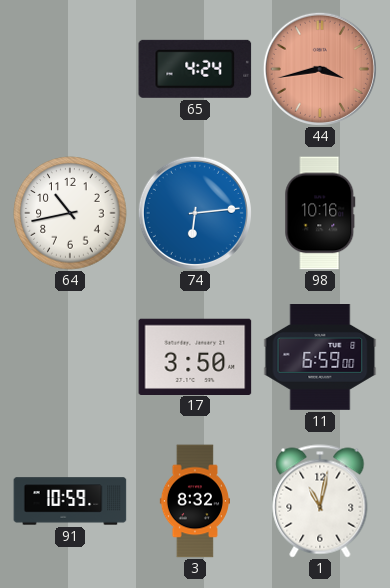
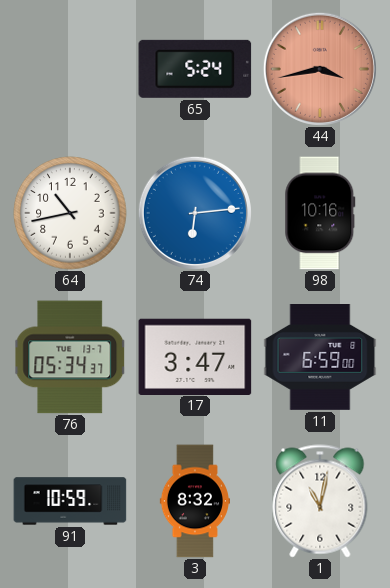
65: 4:24 -> 5:24 (195, 69)
76: none -> 05:34 (70, 357)
17: 3:50 -> 3:47 (195, 356)
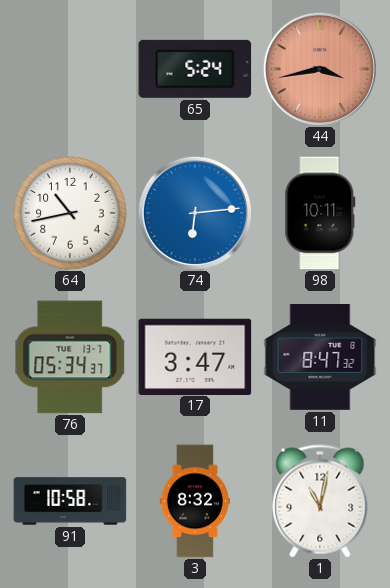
98: 10:16 -> 10:11 (320, 213)
11: 6:59 -> 8:47 (320, 358)
91: 10:59 -> 10:58 (70, 501)
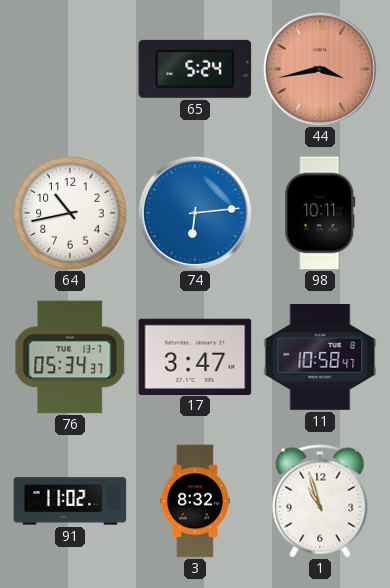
11: 8:47 -> 10:58 (320, 358)
91: 10:58 -> 11:02 (70, 501)
1: 11:02 -> 10:57 (320, 501)
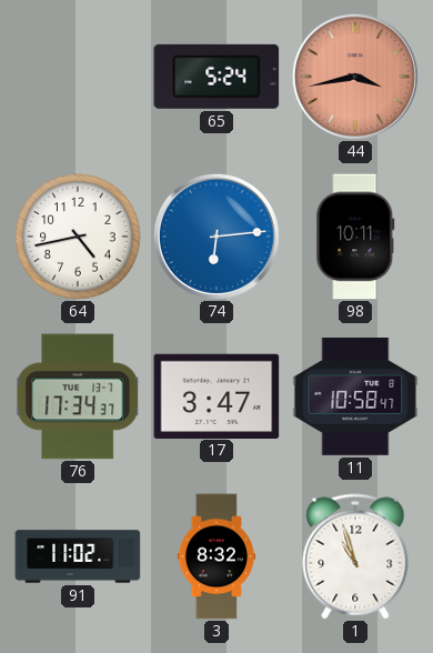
64: 10:43 -> 4:43 (78, 237)
76: 05:34 -> 17:34 (78, 396)
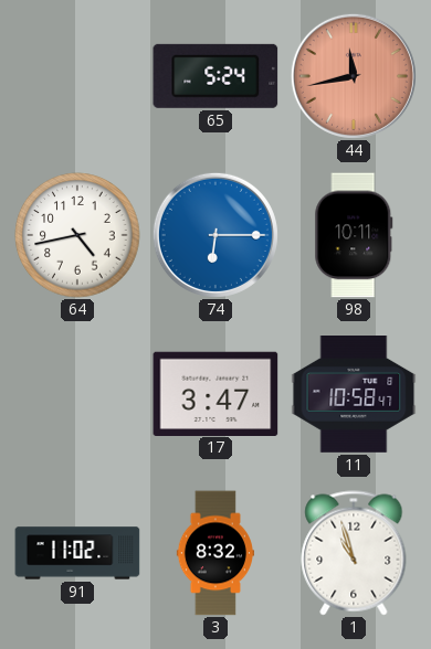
44: 3:43 -> 11:43 (354, 76)
74: 6:14 -> 6:15 (215, 235)
76: 17:34 -> none (78, 396)
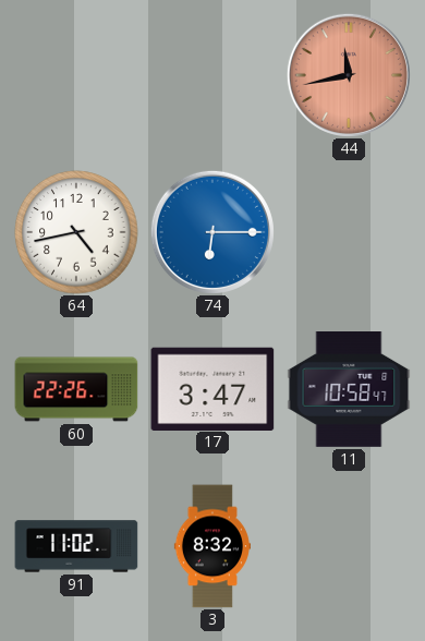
65: 5:24 -> none (215, 76)
98: 10:11 -> none (354, 235)
60: none -> 22:26 (76, 389)
1: 10:57 -> none (354, 553)
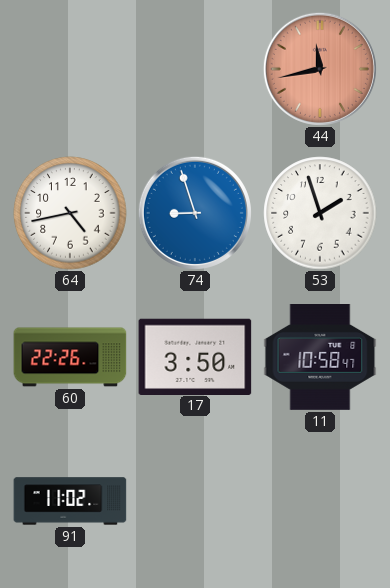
74: 6:15 -> 8:57 (195, 213)
53: none -> 1:57 (320, 213)
17: 3:47 -> 3:50 (195, 356)
3: 8:32 -> none (211, 546)
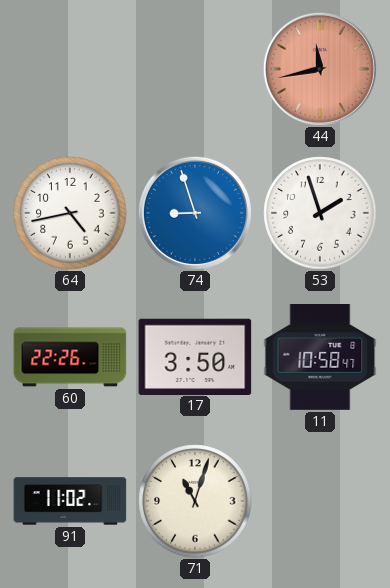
71: none -> 11:03 (195, 501)
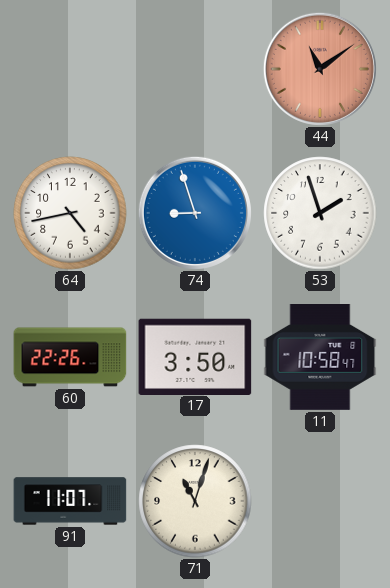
44: 11:43 -> 11:09 (320, 69)
91: 11:02 -> 11:07 (70, 501)
